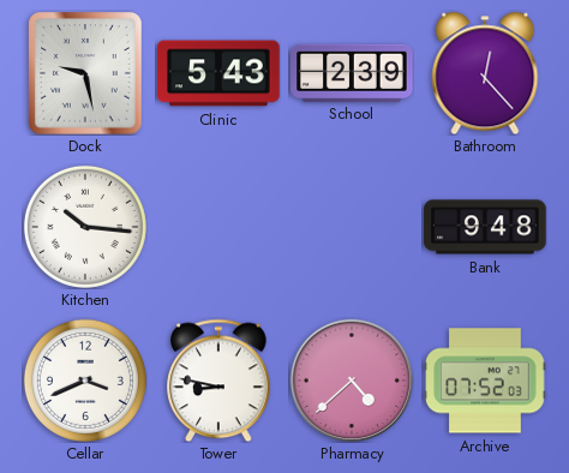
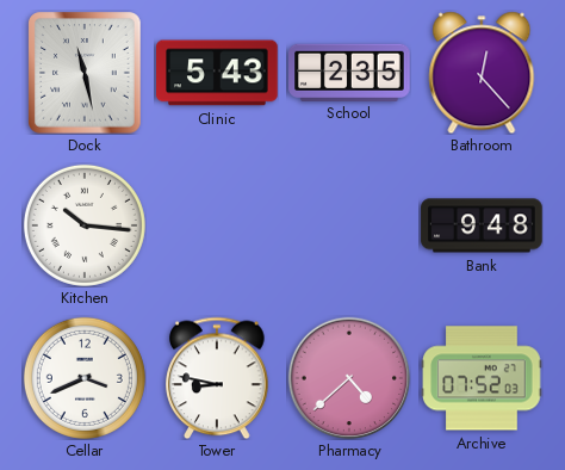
Dock: 9:28 -> 11:28 (85, 73)
School: 2:39 -> 2:35 (349, 72)
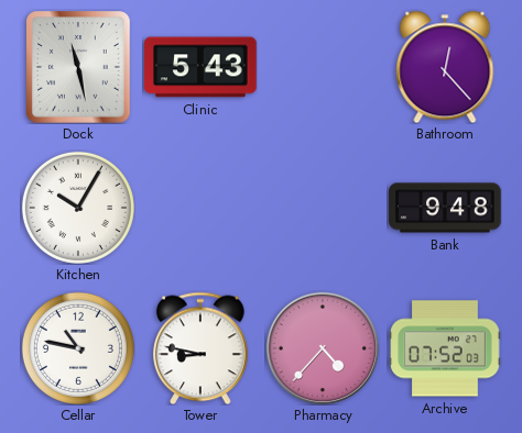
School: 2:35 -> none (349, 72)
Kitchen: 10:16 -> 10:05 (78, 208)
Cellar: 3:41 -> 10:47 (78, 348)
Pharmacy: 4:38 -> 4:37 (323, 348)
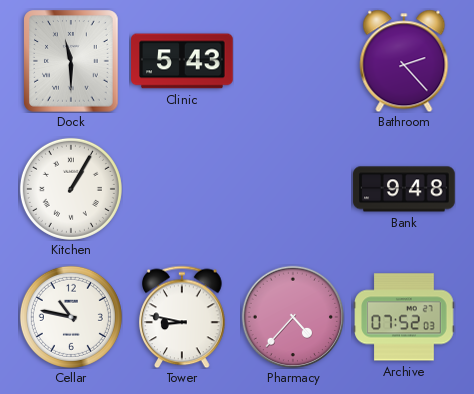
Dock: 11:28 -> 11:30 (71, 61)
Bathroom: 12:23 -> 2:23 (404, 61)
Kitchen: 10:05 -> 1:05 (71, 189)
